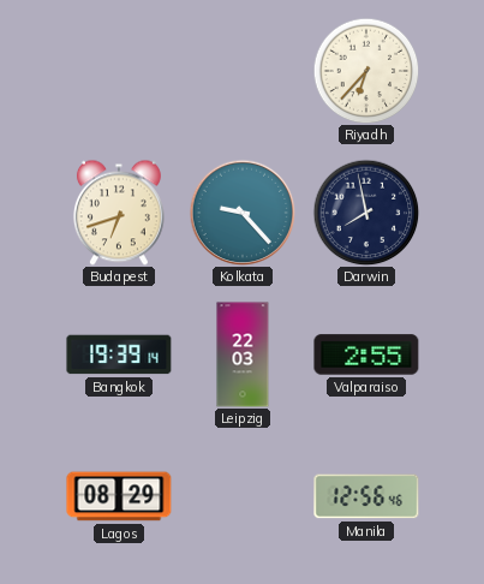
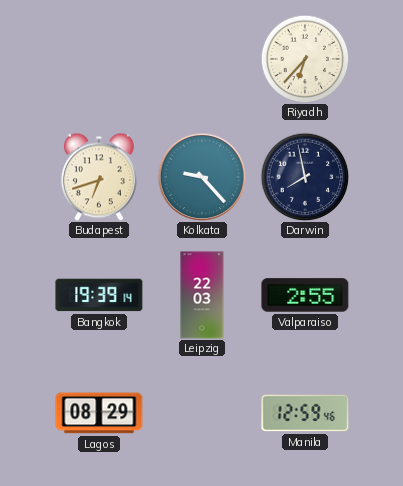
Manila: 12:56 -> 12:59 (305, 413)
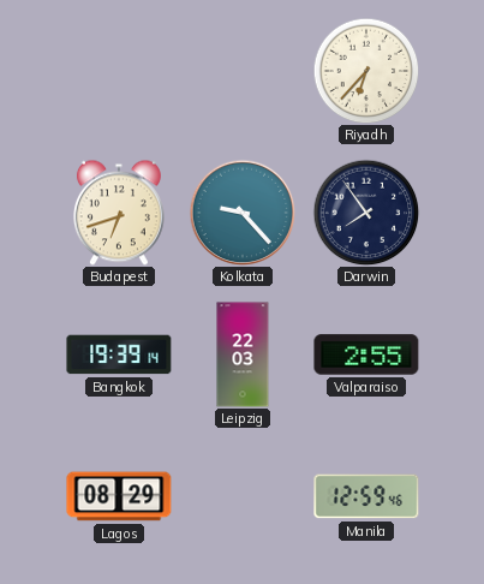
Darwin: 7:58 -> 7:54 (366, 213)
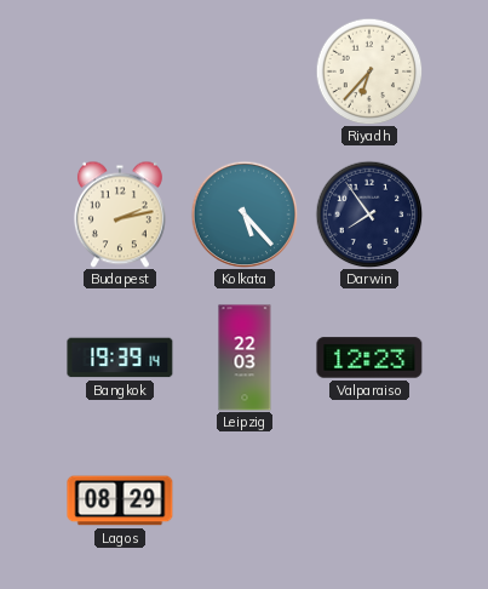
Budapest: 6:42 -> 2:13 (120, 215)
Kolkata: 9:23 -> 5:23 (245, 215)
Valparaiso: 2:55 -> 12:23 (369, 358)
Manila: 12:59 -> none (366, 496)
